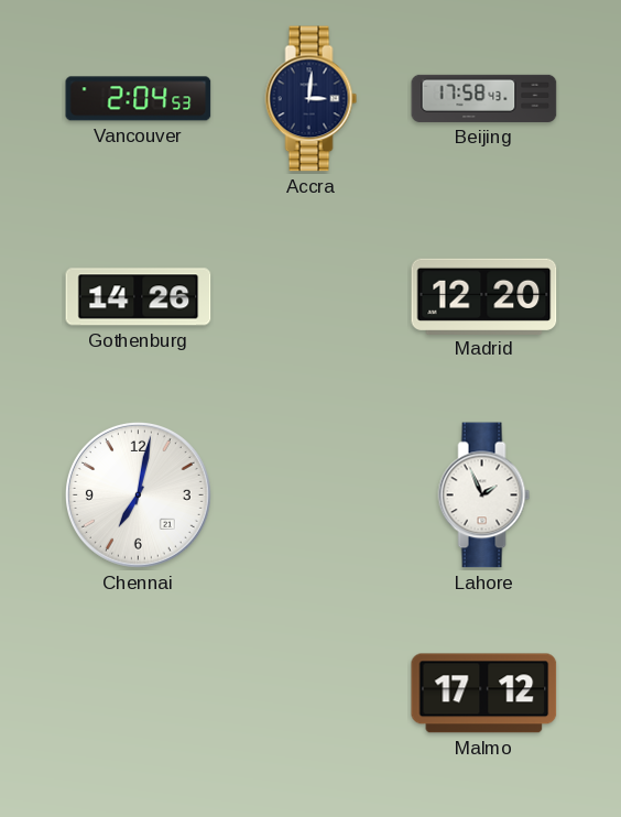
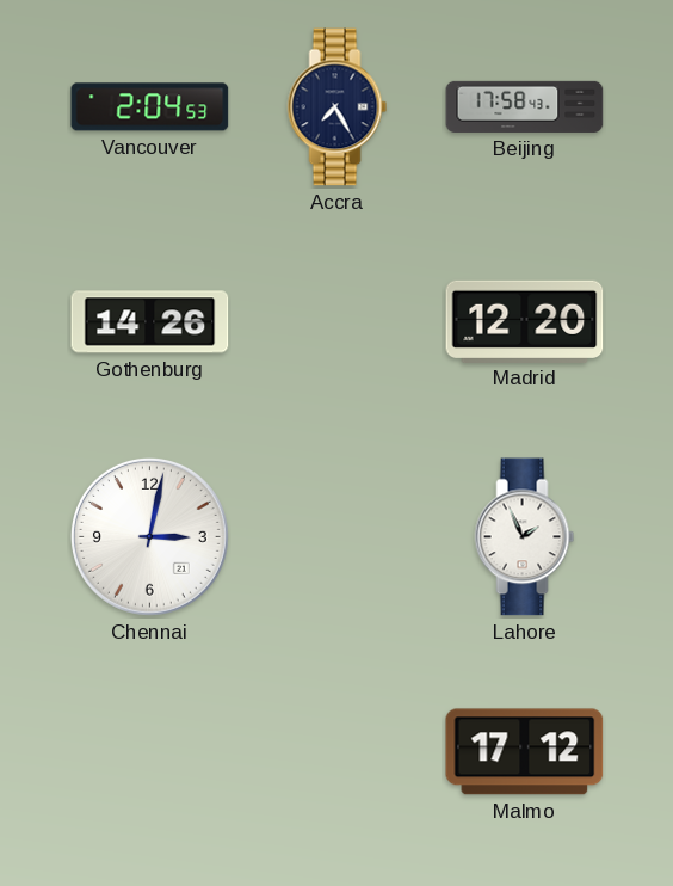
Accra: 3:01 -> 7:25 (338, 107)
Chennai: 7:02 -> 3:02 (149, 536)
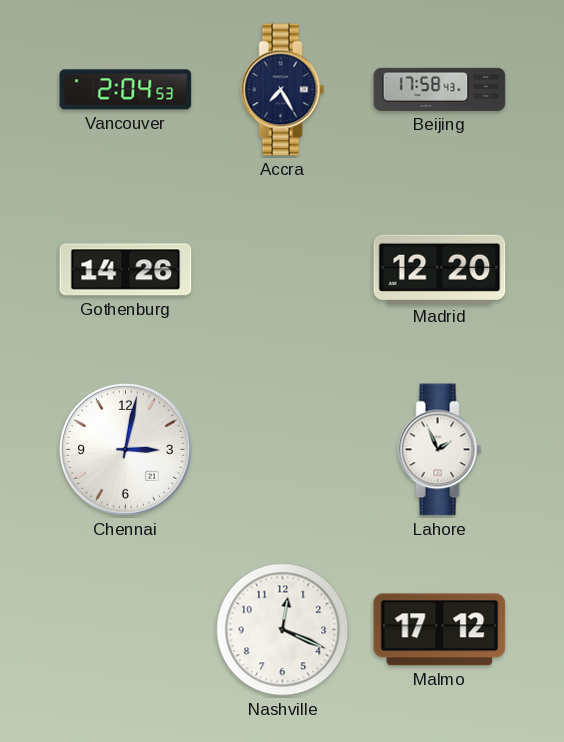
Nashville: none -> 12:19 (283, 630)
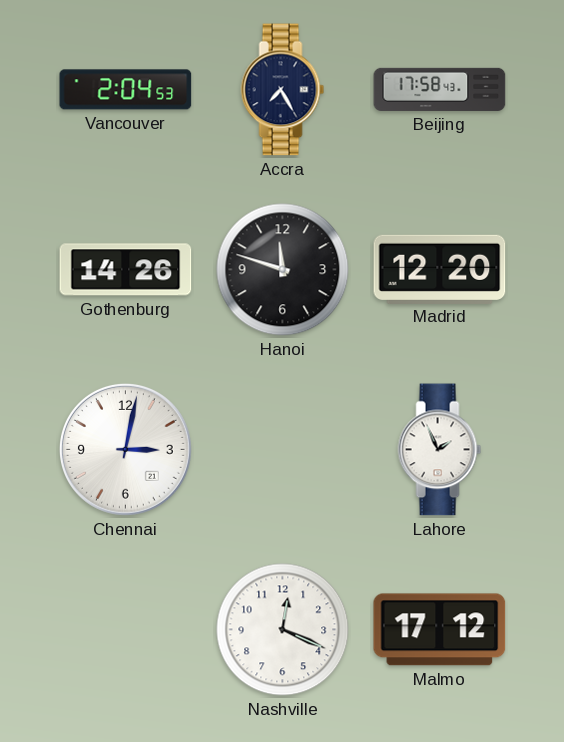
Hanoi: none -> 11:48 (283, 270)
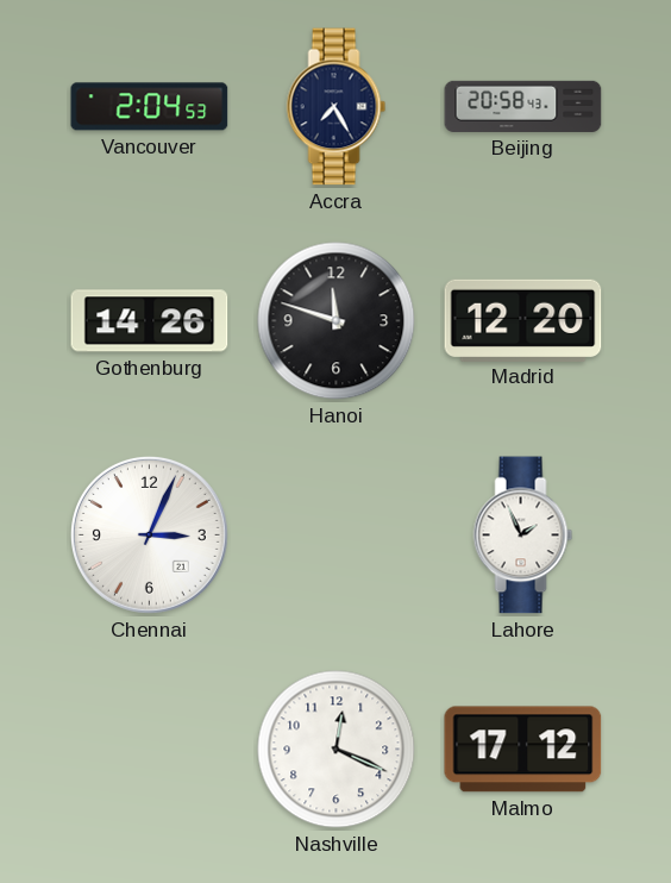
Beijing: 17:58 -> 20:58 (523, 106)
Chennai: 3:02 -> 3:04 (149, 534)
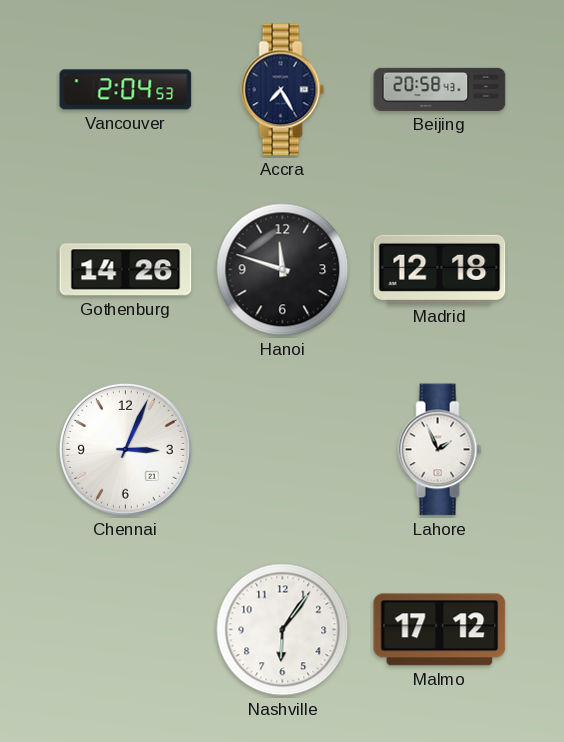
Madrid: 12:20 -> 12:18 (440, 269)
Nashville: 12:19 -> 6:06 (283, 630)
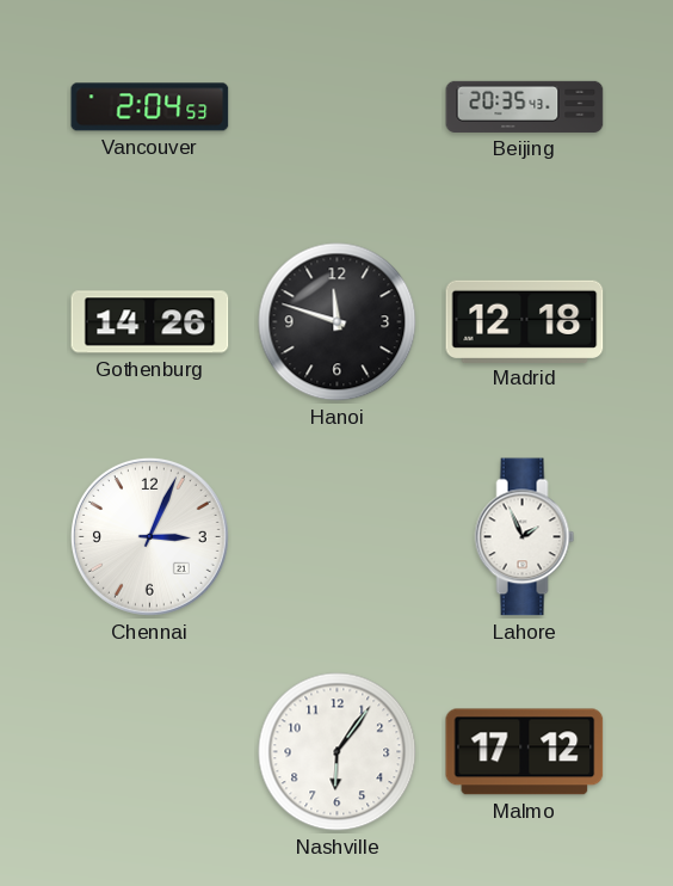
Accra: 7:25 -> none (283, 90)
Beijing: 20:58 -> 20:35 (525, 106)
